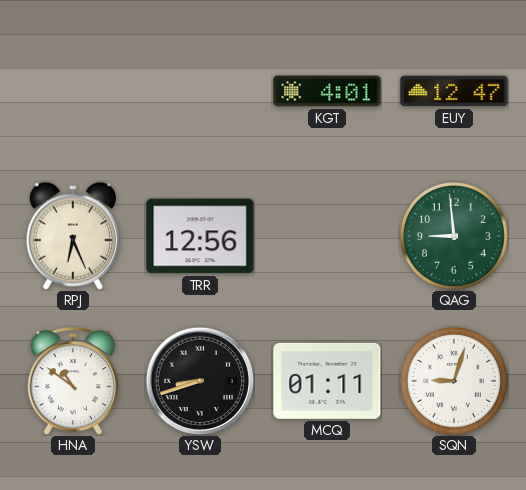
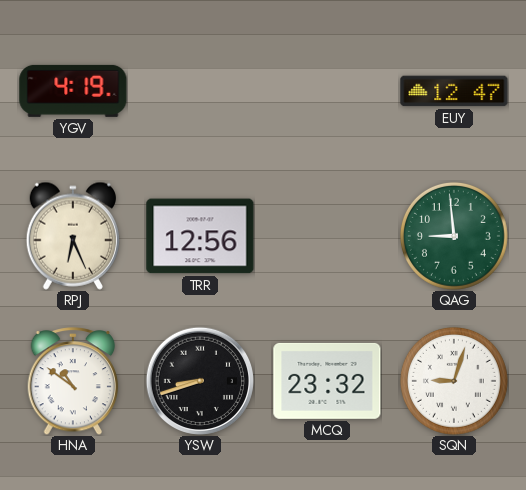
YGV: none -> 4:19 (73, 91)
KGT: 4:01 -> none (327, 91)
MCQ: 01:11 -> 23:32 (327, 381)
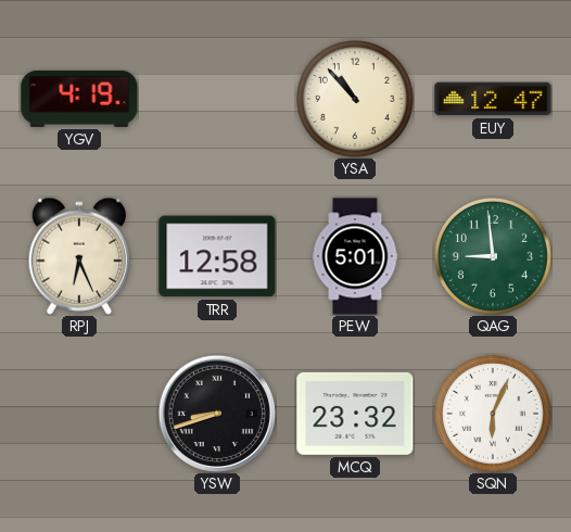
YSA: none -> 10:53 (355, 99)
TRR: 12:56 -> 12:58 (217, 256)
PEW: none -> 5:01 (355, 256)
HNA: 10:51 -> none (73, 382)
SQN: 9:03 -> 6:04 (493, 414)
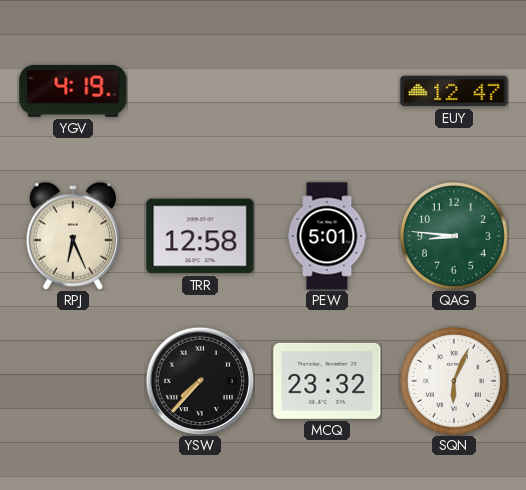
YSA: 10:53 -> none (355, 99)
QAG: 8:59 -> 8:46 (454, 236)
YSW: 8:42 -> 7:37 (199, 380)
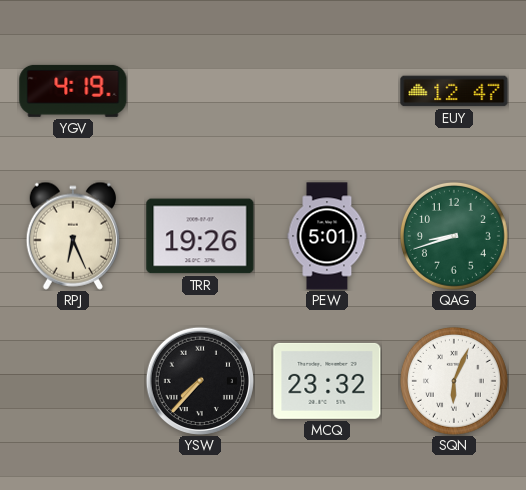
TRR: 12:58 -> 19:26 (200, 236)
QAG: 8:46 -> 8:42 (454, 236)
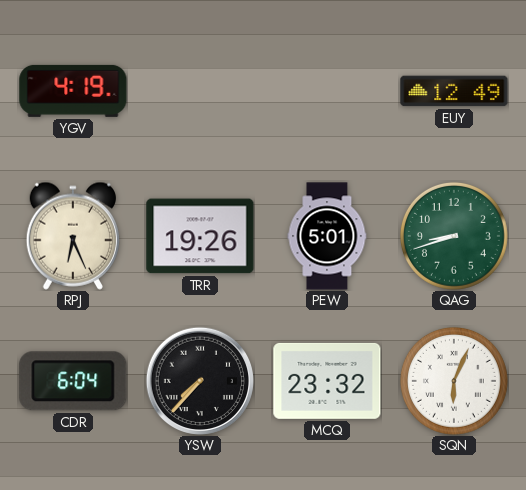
EUY: 12:47 -> 12:49 (454, 91)
CDR: none -> 6:04 (73, 381)
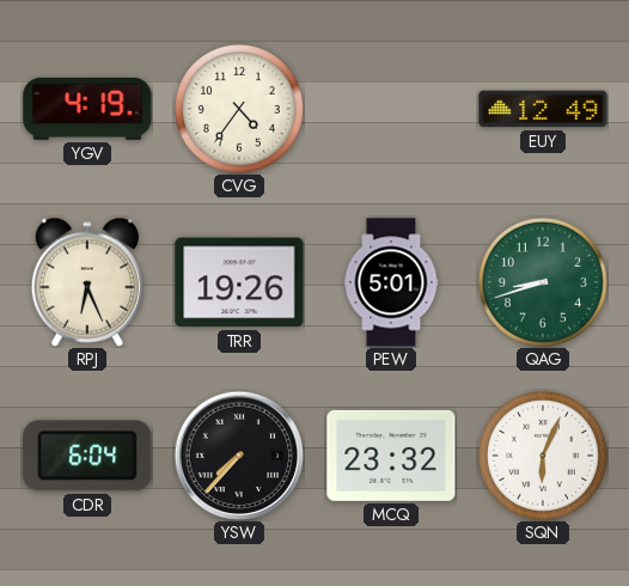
CVG: none -> 4:36 (239, 109)
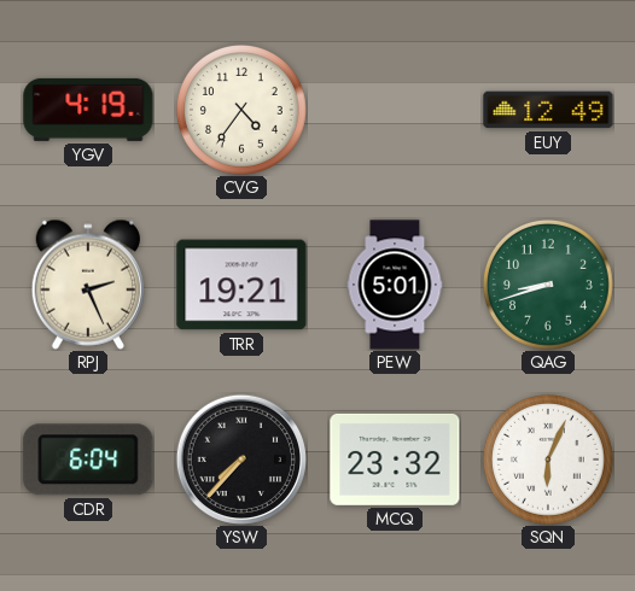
RPJ: 6:26 -> 2:26 (88, 285)
TRR: 19:26 -> 19:21 (241, 285)
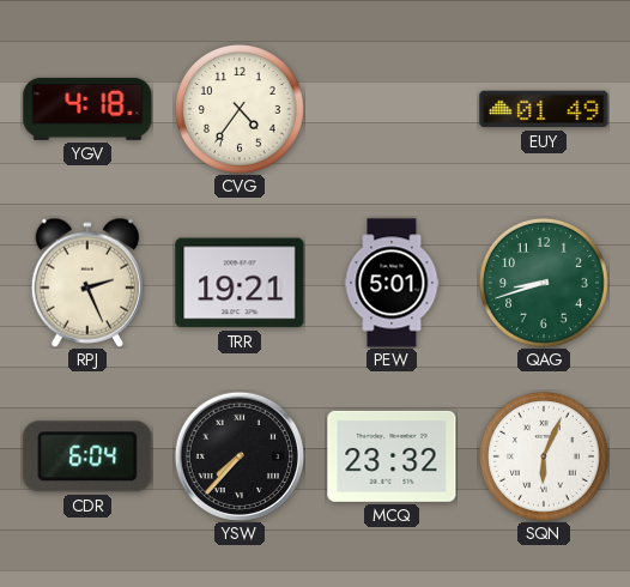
YGV: 4:19 -> 4:18 (87, 109)
EUY: 12:49 -> 01:49 (544, 109)
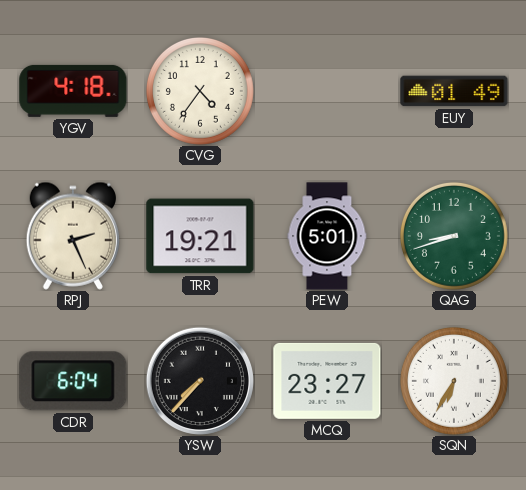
MCQ: 23:32 -> 23:27 (327, 381)
SQN: 6:04 -> 6:35 (454, 381)
